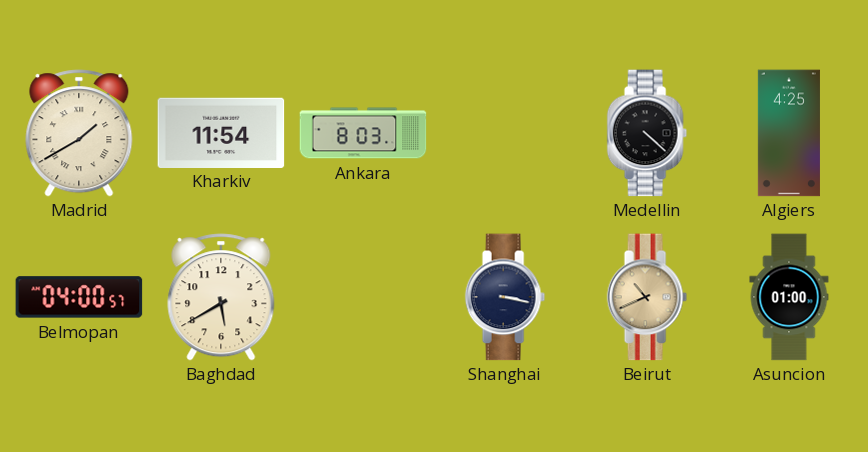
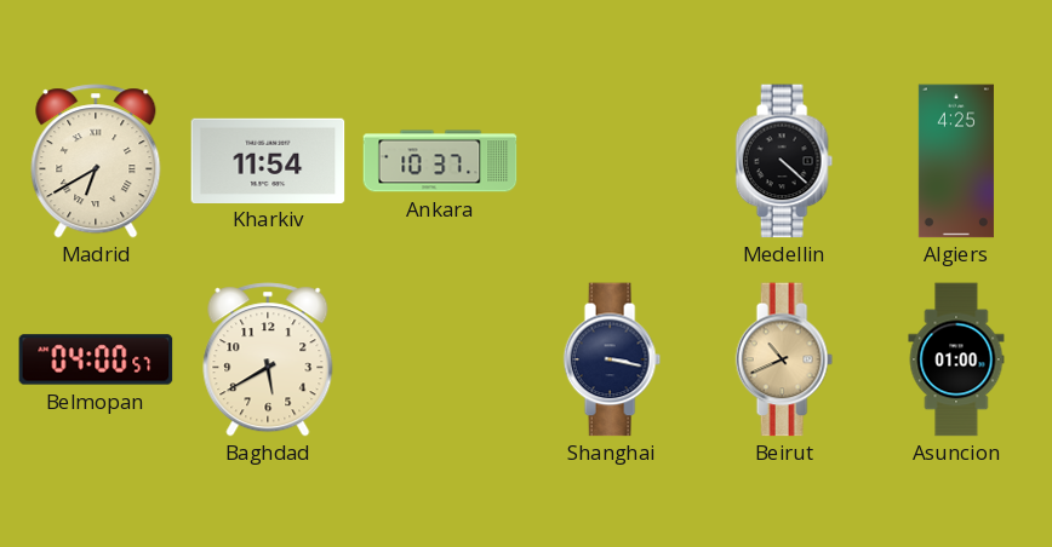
Madrid: 1:40 -> 6:40 (96, 161)
Ankara: 8:03 -> 10:37 (440, 161)
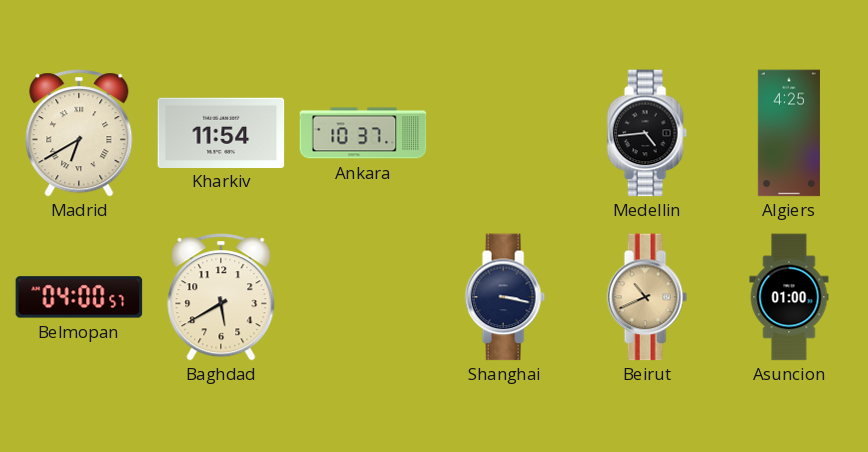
Medellin: 4:22 -> 4:44 (647, 133)
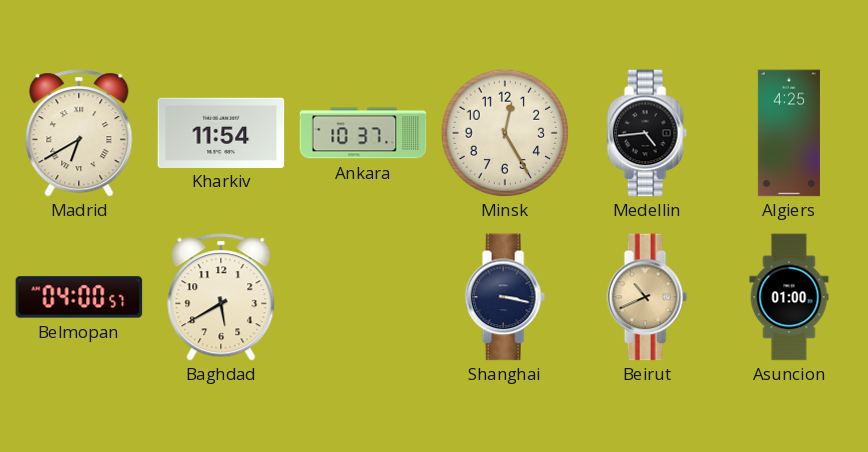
Minsk: none -> 12:25 (505, 133)
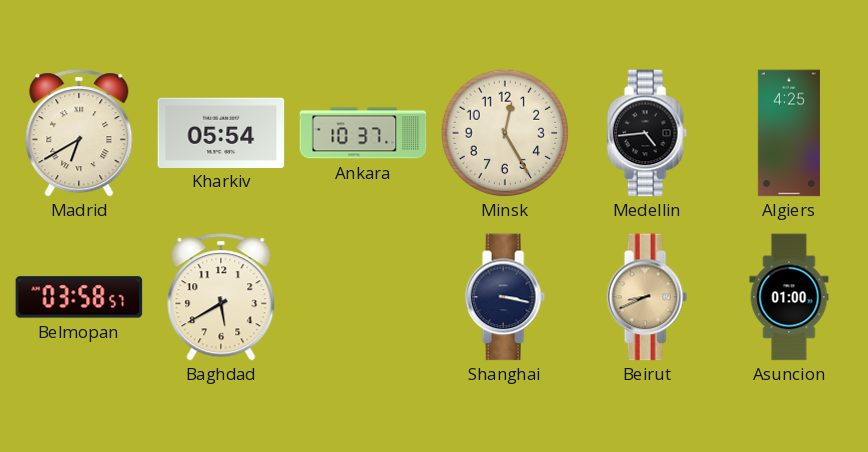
Kharkiv: 11:54 -> 05:54 (221, 132)
Belmopan: 04:00 -> 03:58 (79, 297)
Beirut: 10:41 -> 8:41 (647, 297)
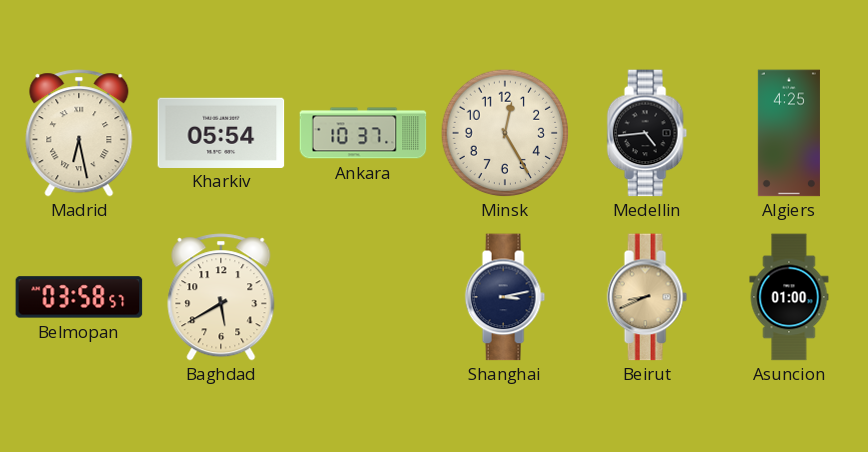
Madrid: 6:40 -> 6:28 (79, 133)
Shanghai: 3:17 -> 3:13 (505, 297)
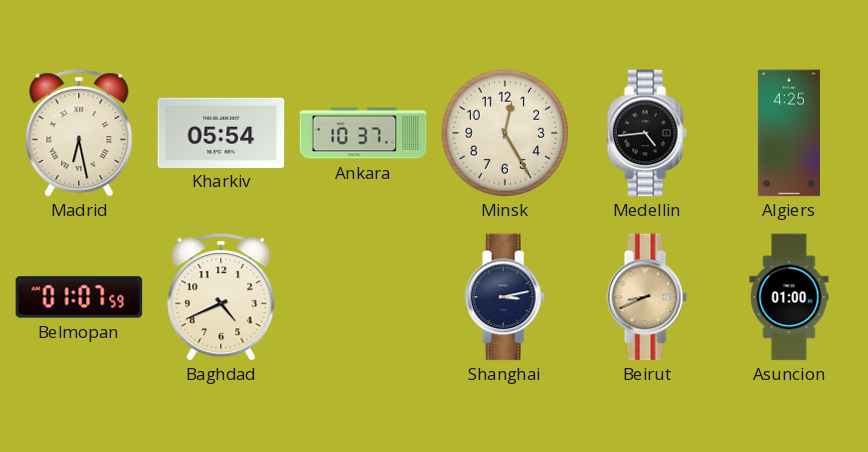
Belmopan: 03:58 -> 01:07 (79, 297)
Baghdad: 5:40 -> 4:41 (221, 297)
